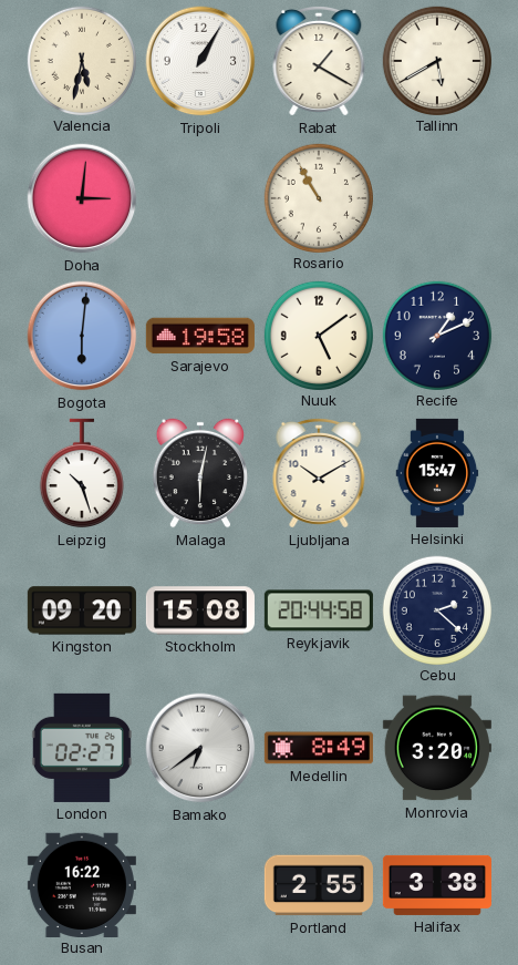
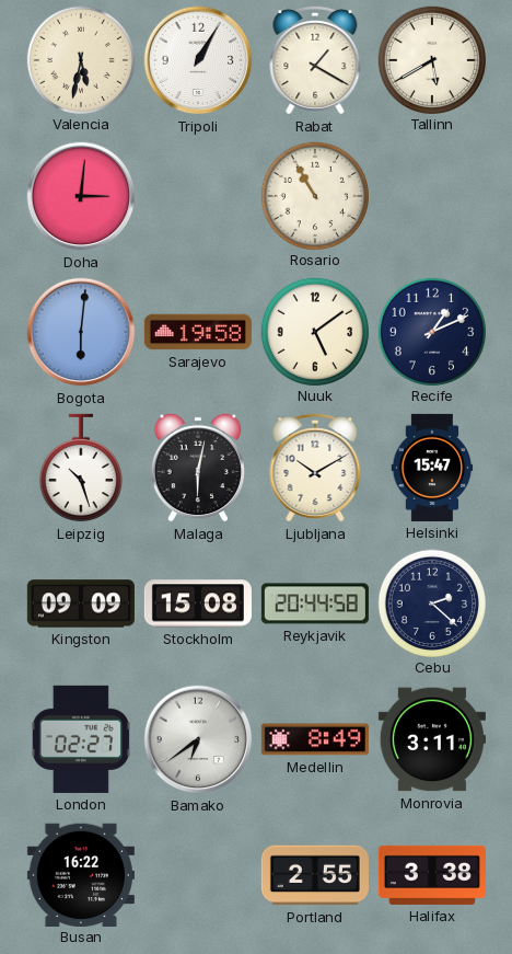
Kingston: 09:20 -> 09:09 (81, 604)
Monrovia: 3:20 -> 3:11 (432, 739)
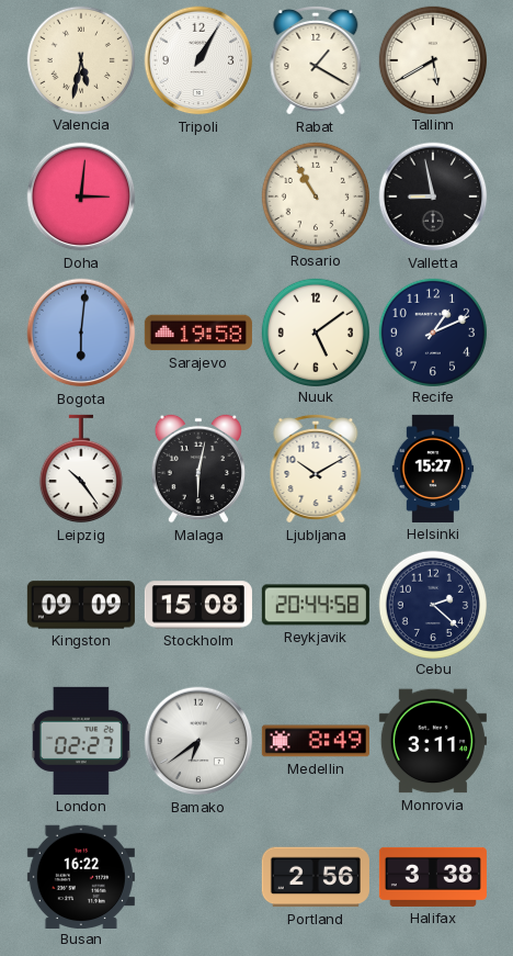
Valletta: none -> 8:58 (433, 196)
Leipzig: 10:27 -> 10:24 (81, 469)
Helsinki: 15:47 -> 15:27 (433, 469)
Portland: 2:55 -> 2:56 (316, 877)
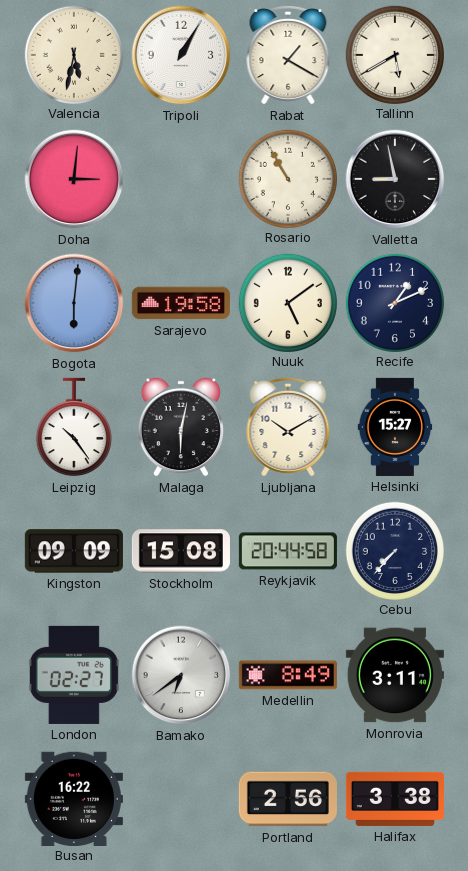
Cebu: 2:22 -> 7:37 (394, 550)
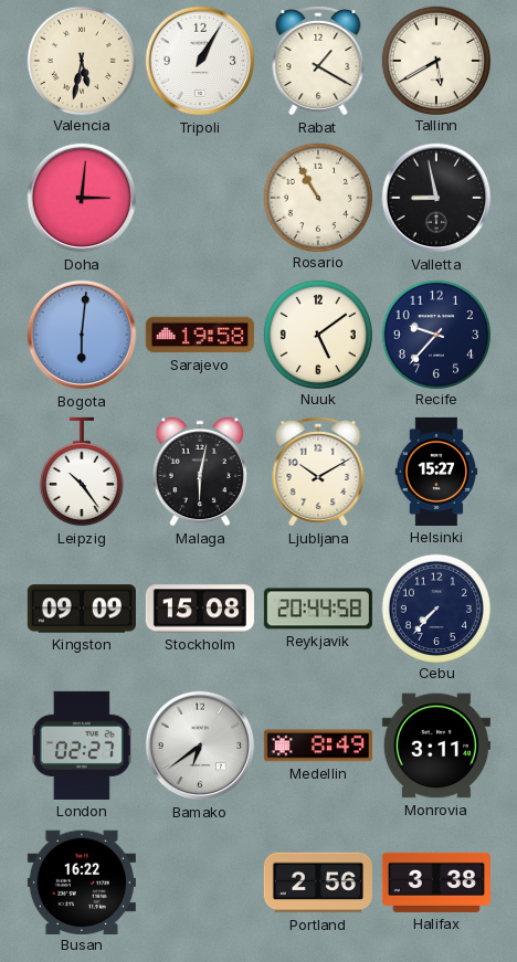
Recife: 1:11 -> 9:37 (435, 334)
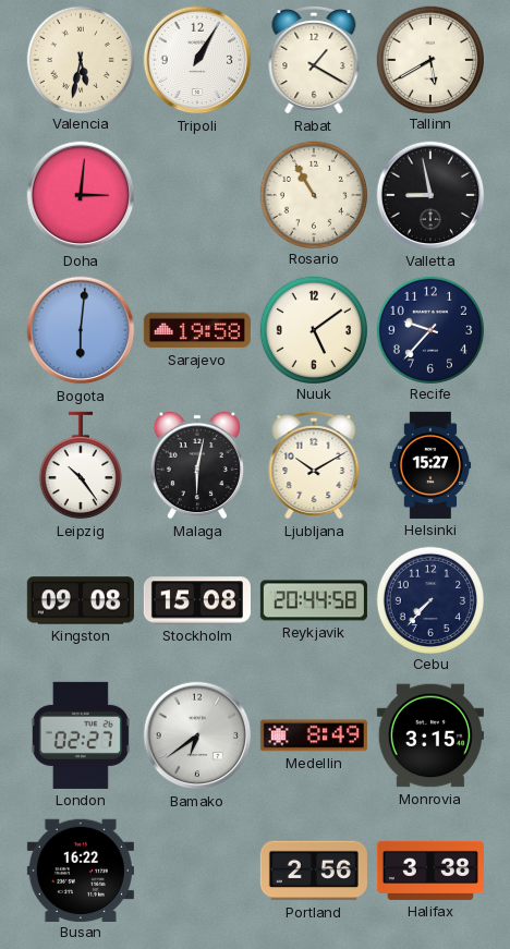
Kingston: 09:09 -> 09:08 (81, 600)
Monrovia: 3:11 -> 3:15 (430, 735)
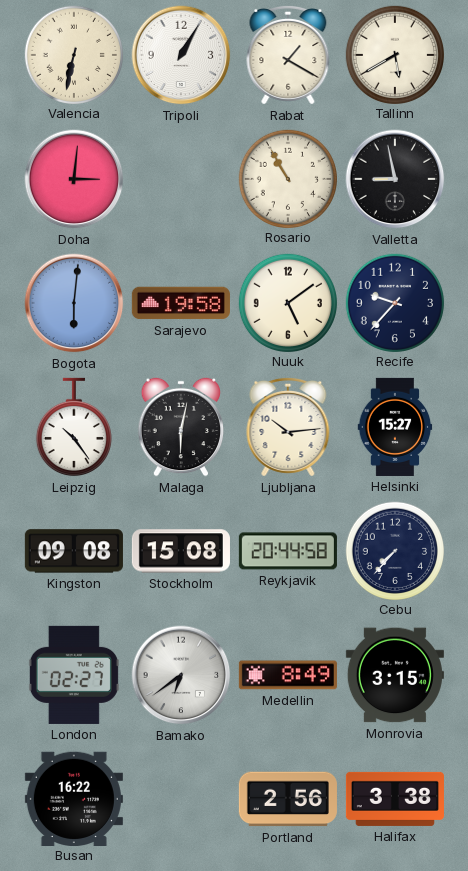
Valencia: 5:32 -> 6:32 (73, 54)
Ljubljana: 10:10 -> 10:14 (288, 427)
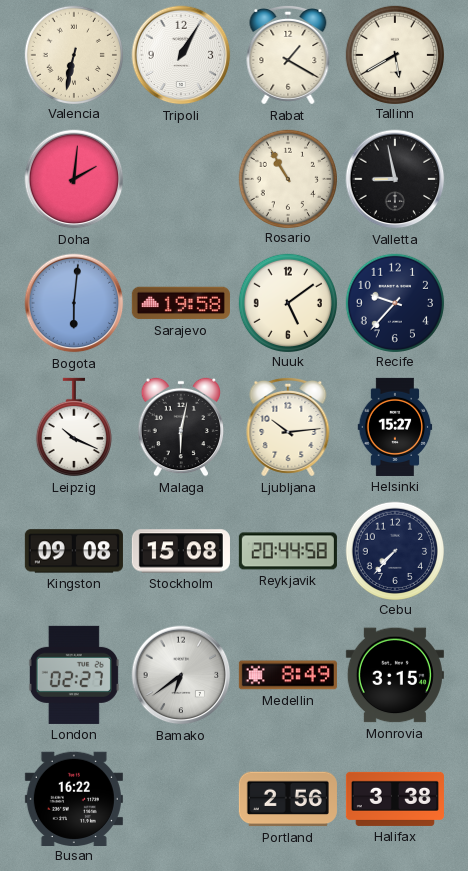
Doha: 3:01 -> 2:01 (74, 179)
Leipzig: 10:24 -> 10:19 (74, 427)
